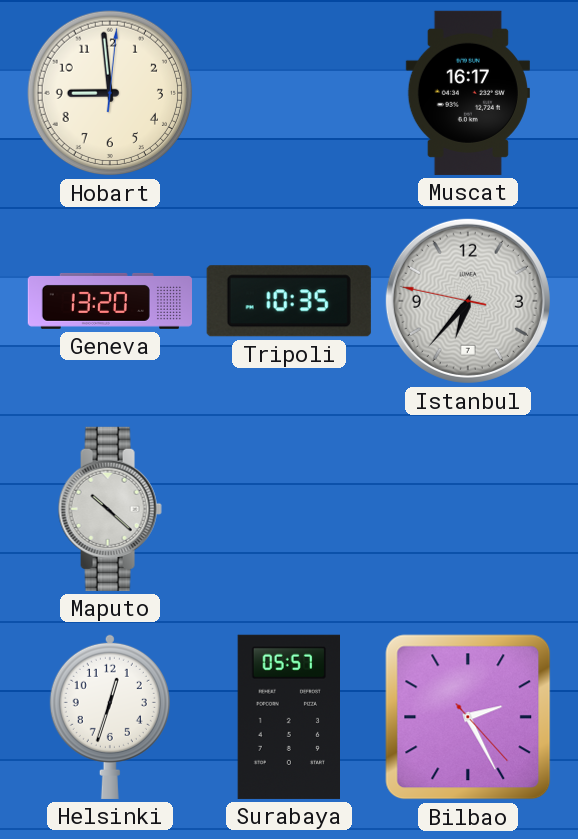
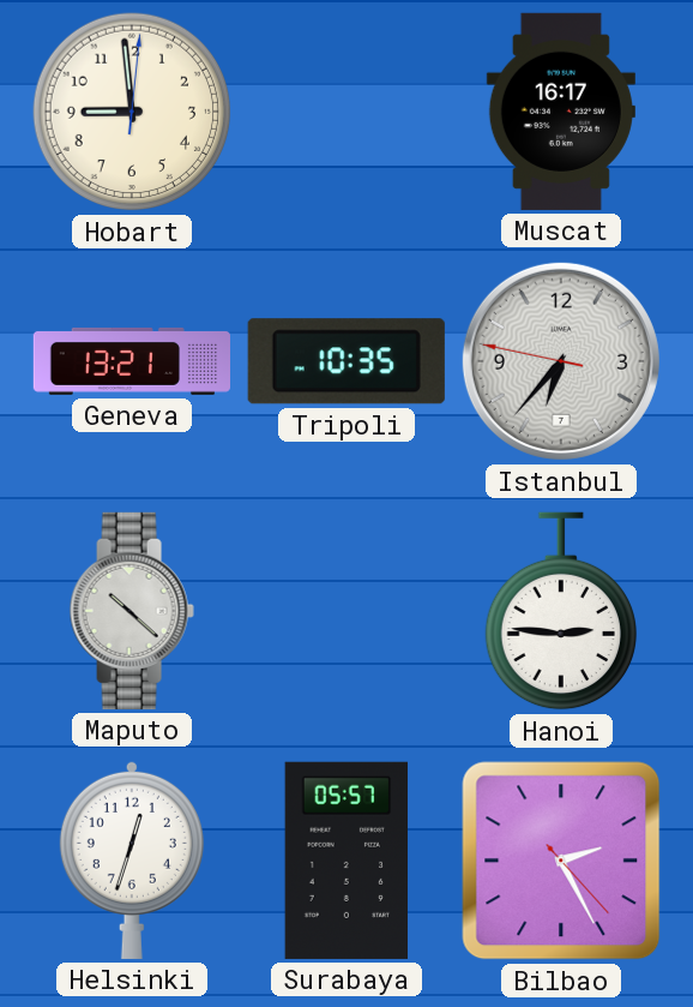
Geneva: 13:20 -> 13:21 (131, 361)
Hanoi: none -> 2:46 (561, 611)
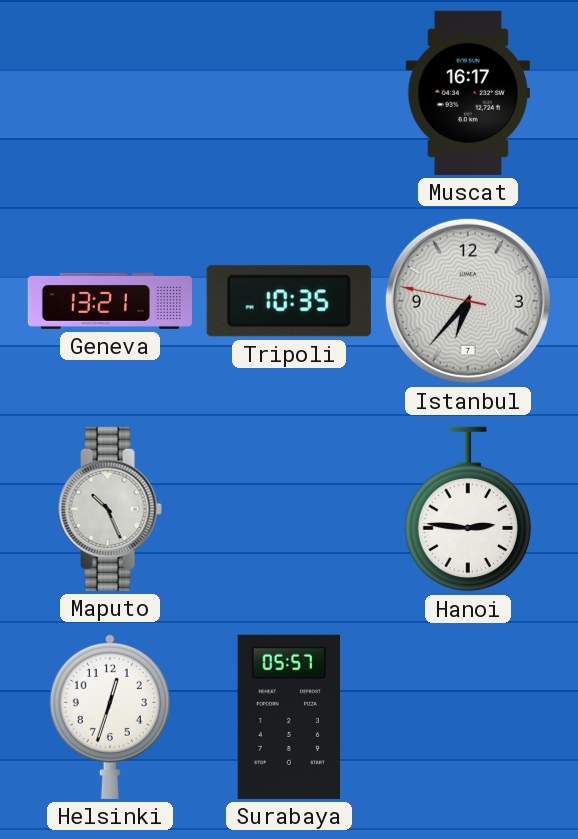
Hobart: 8:59 -> none (132, 112)
Maputo: 10:22 -> 10:26 (110, 509)
Bilbao: 2:25 -> none (561, 861)
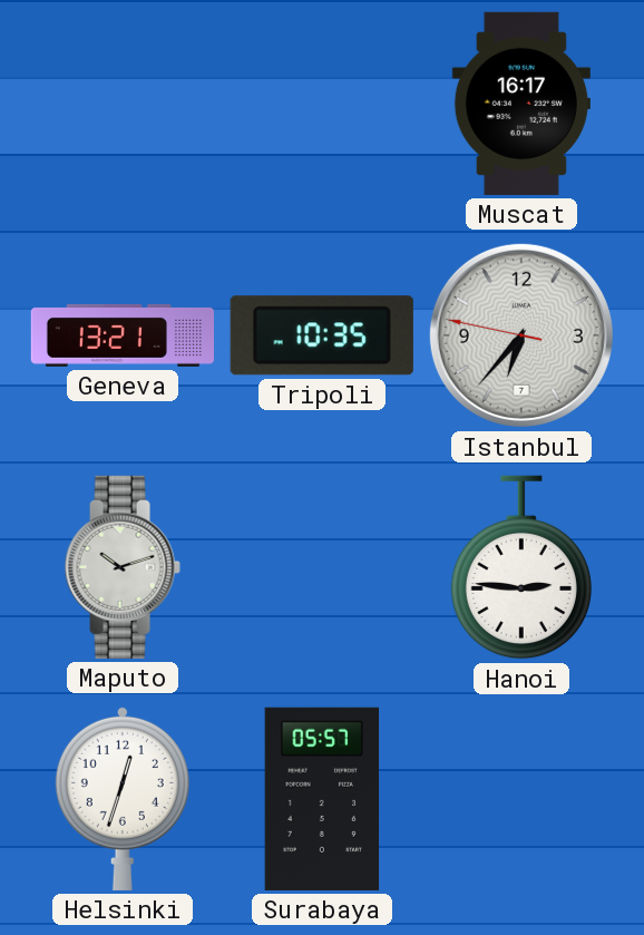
Maputo: 10:26 -> 10:12 (123, 567)
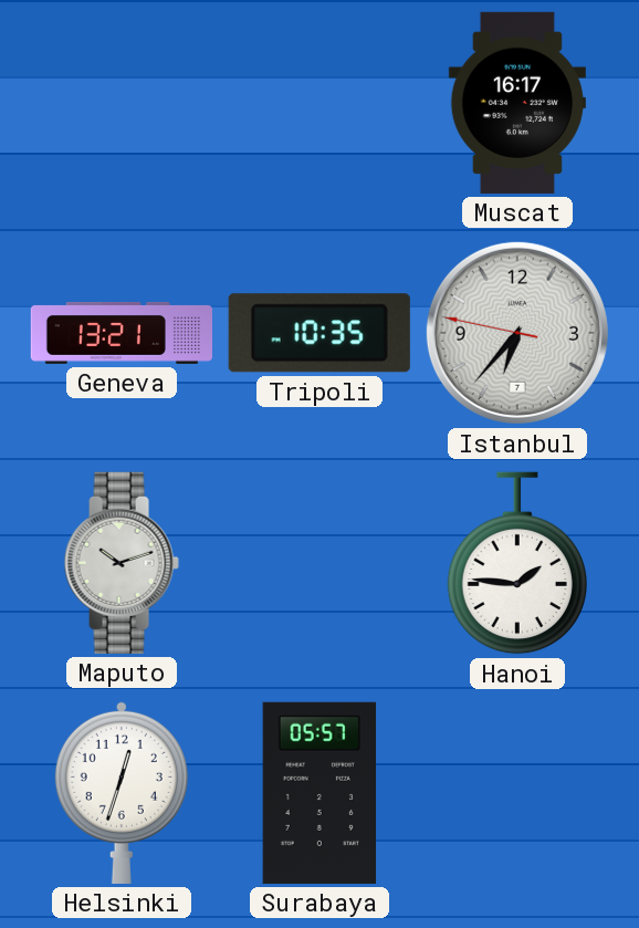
Hanoi: 2:46 -> 1:46 (517, 563)
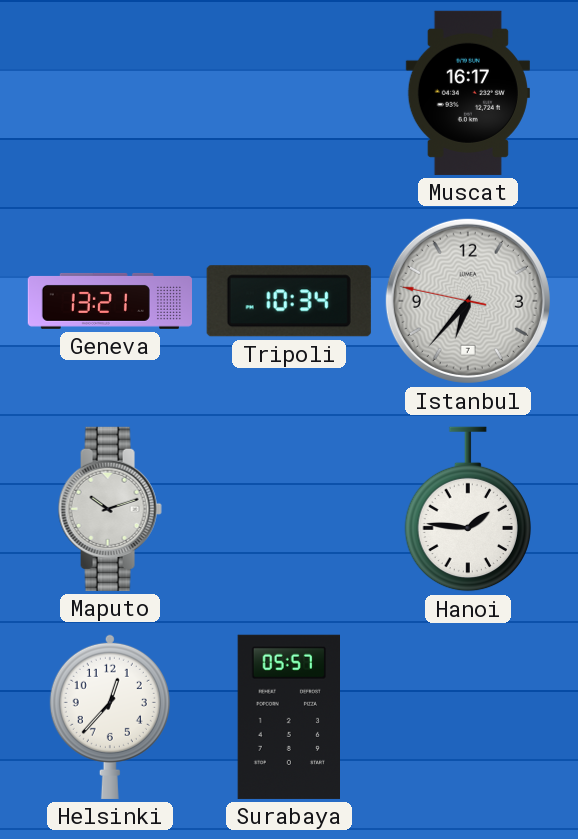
Tripoli: 10:35 -> 10:34 (289, 301)
Helsinki: 12:33 -> 12:37 (110, 716)
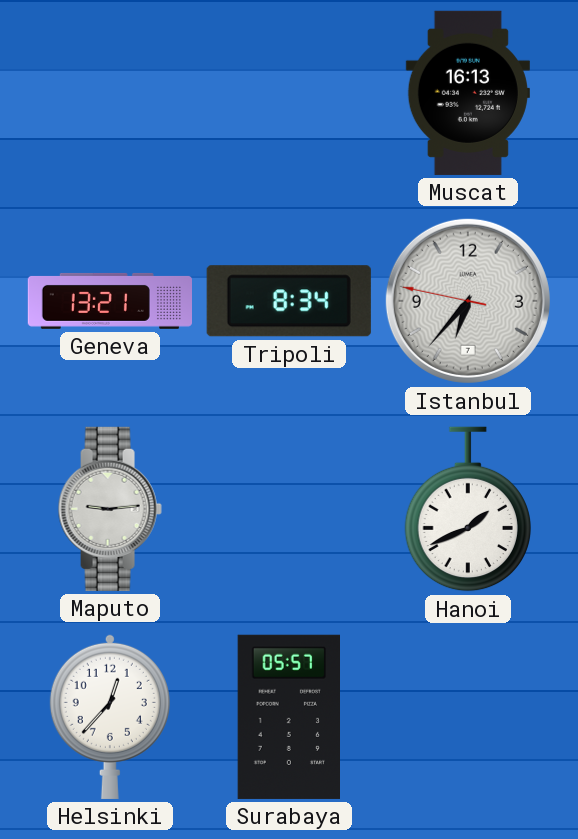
Muscat: 16:17 -> 16:13 (468, 93)
Tripoli: 10:34 -> 8:34 (289, 301)
Maputo: 10:12 -> 9:14 (110, 509)
Hanoi: 1:46 -> 1:41 (468, 509)
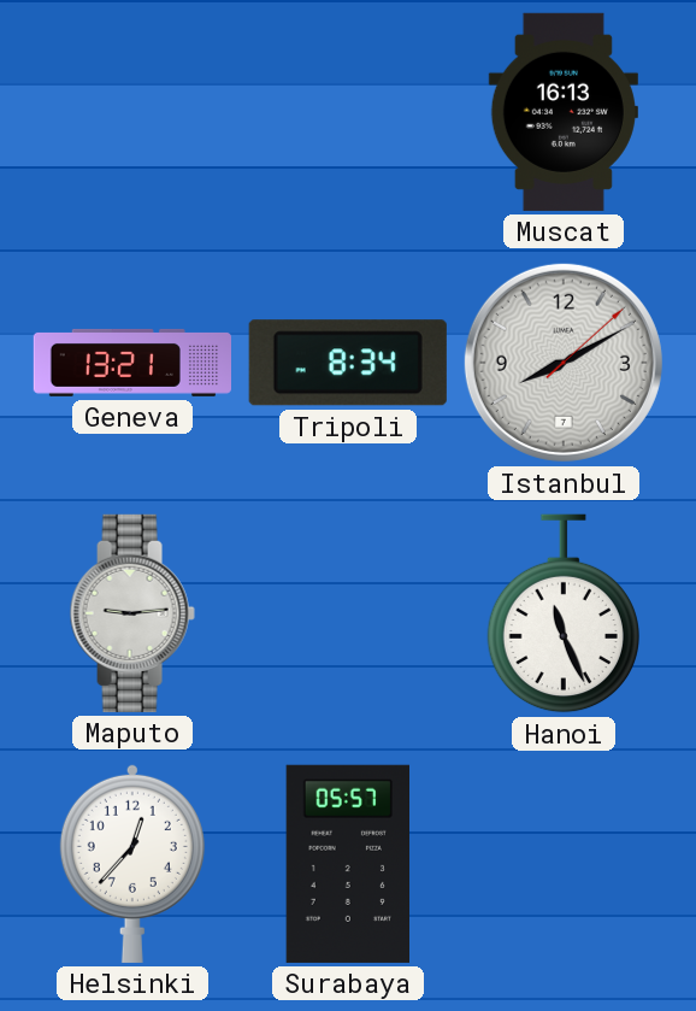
Istanbul: 6:36 -> 8:10 (564, 363)
Hanoi: 1:41 -> 11:26 (564, 613)
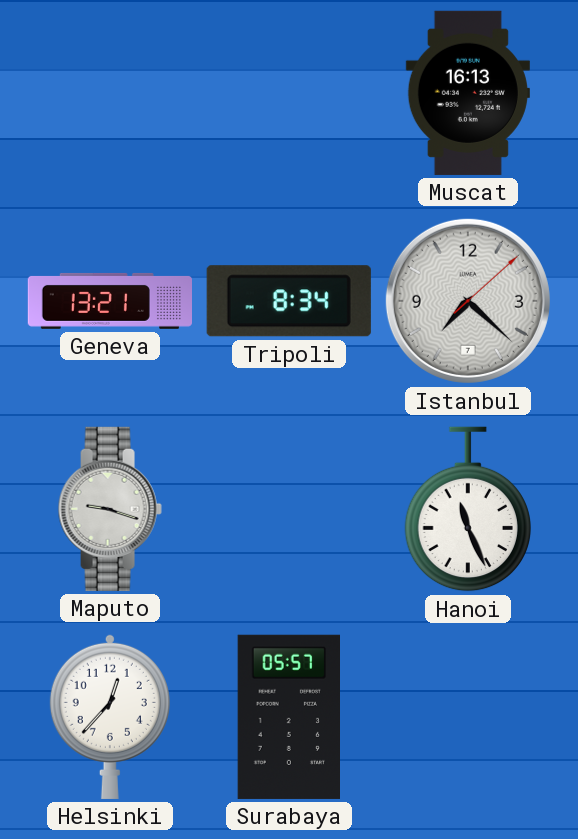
Istanbul: 8:10 -> 7:22 (468, 301)
Maputo: 9:14 -> 9:18 (110, 509)
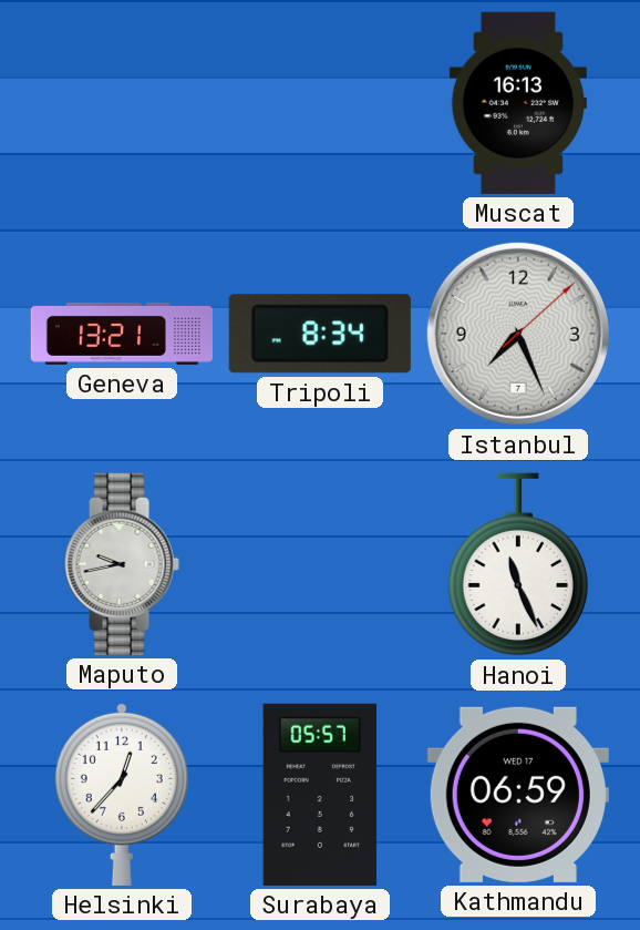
Istanbul: 7:22 -> 7:26 (518, 334)
Maputo: 9:18 -> 9:43 (122, 564)
Kathmandu: none -> 06:59 (518, 795)
